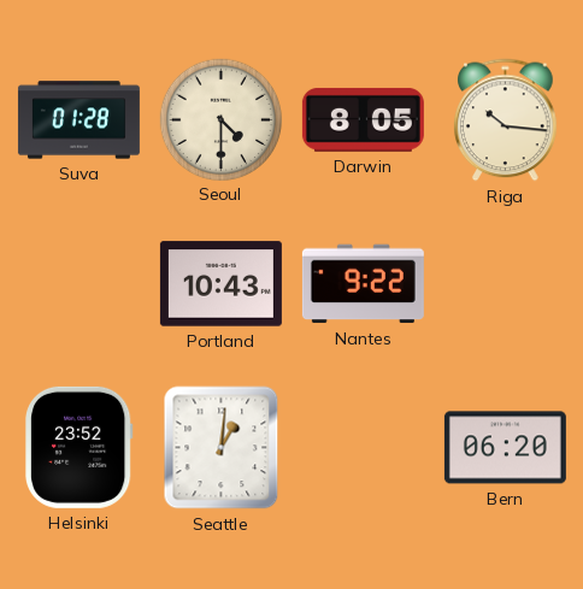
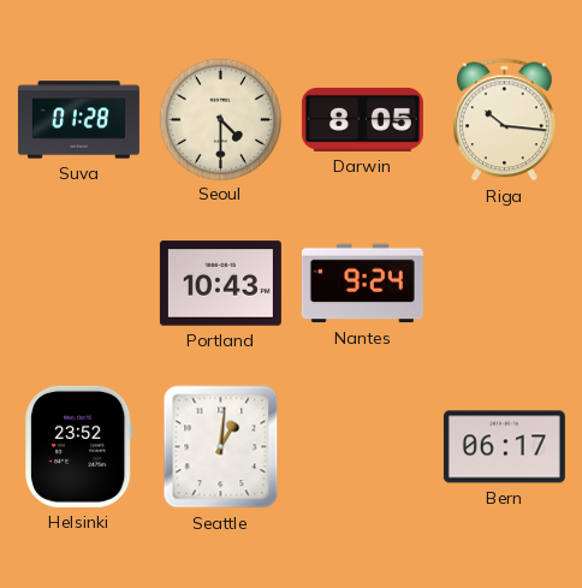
Nantes: 9:22 -> 9:24 (362, 284)
Bern: 06:20 -> 06:17 (504, 447)
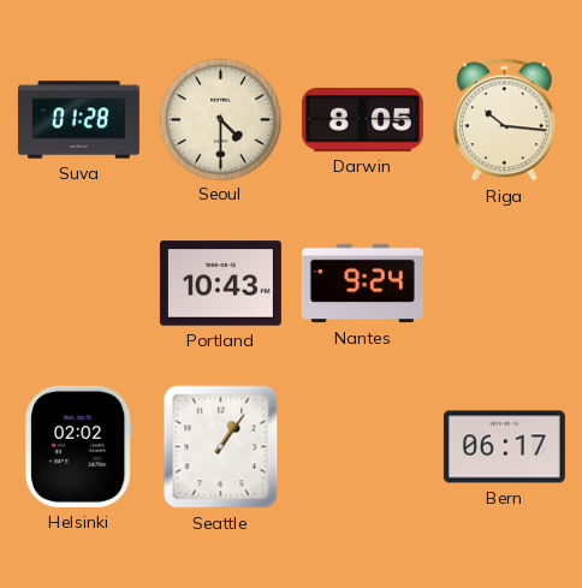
Helsinki: 23:52 -> 02:02 (79, 446)
Seattle: 1:01 -> 1:06 (221, 447)
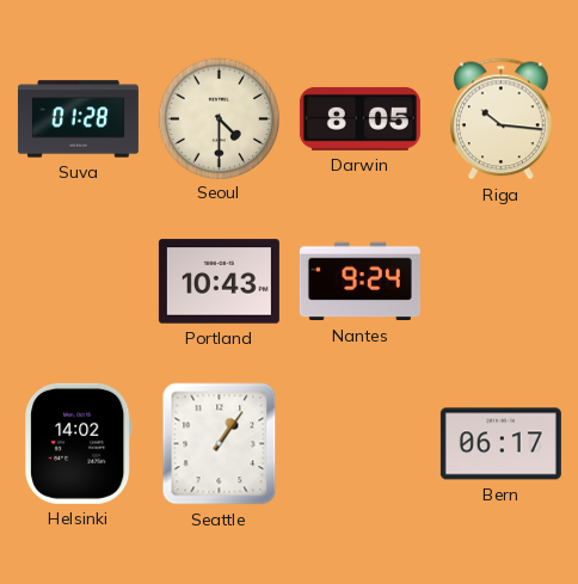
Helsinki: 02:02 -> 14:02 (79, 443)
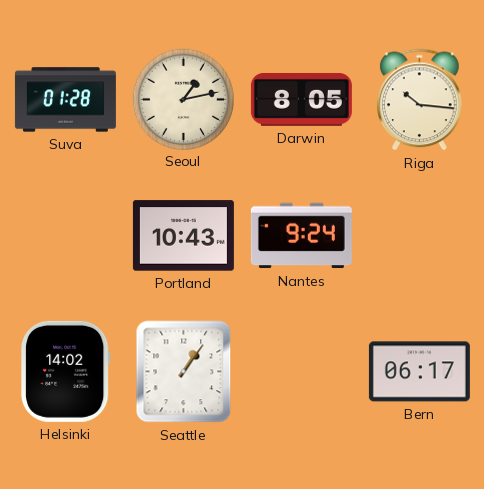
Seoul: 4:30 -> 1:13 (183, 99)
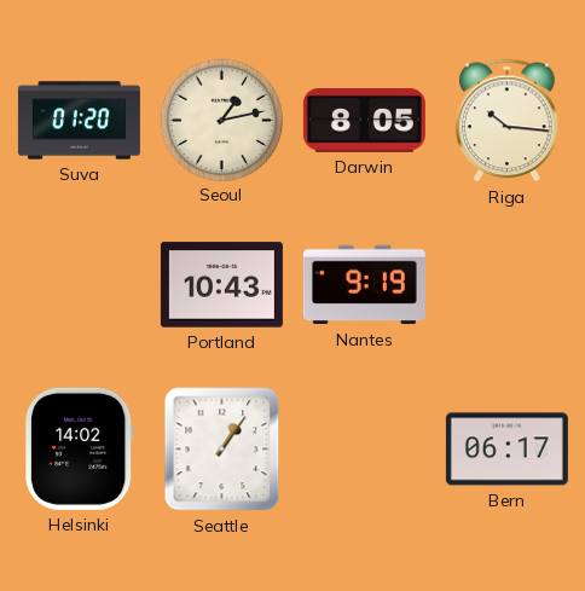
Suva: 01:28 -> 01:20 (79, 121)
Nantes: 9:24 -> 9:19 (364, 285)
